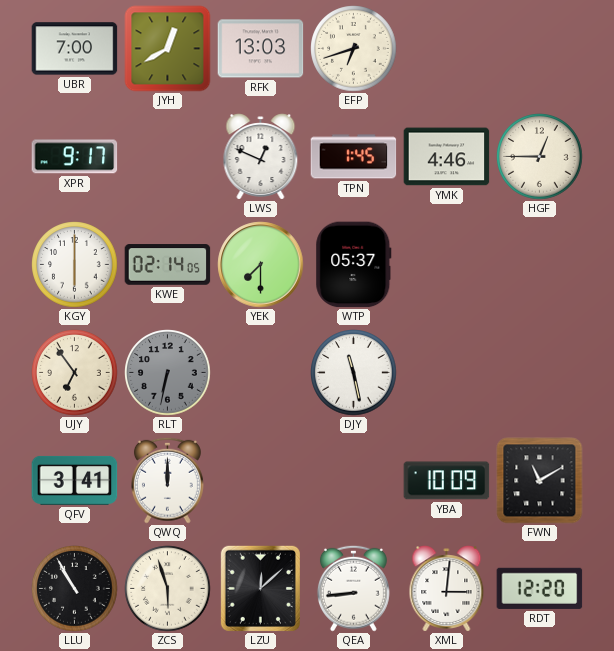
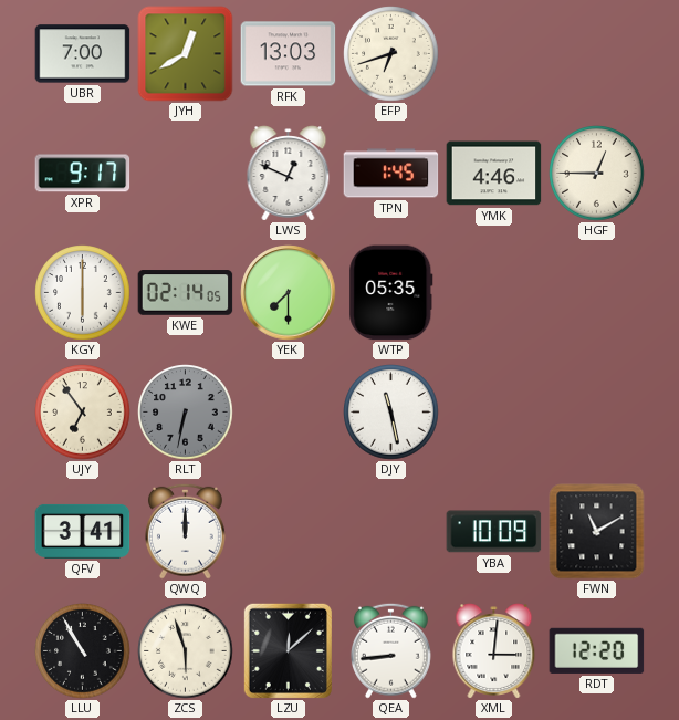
WTP: 05:37 -> 05:35 (391, 293)
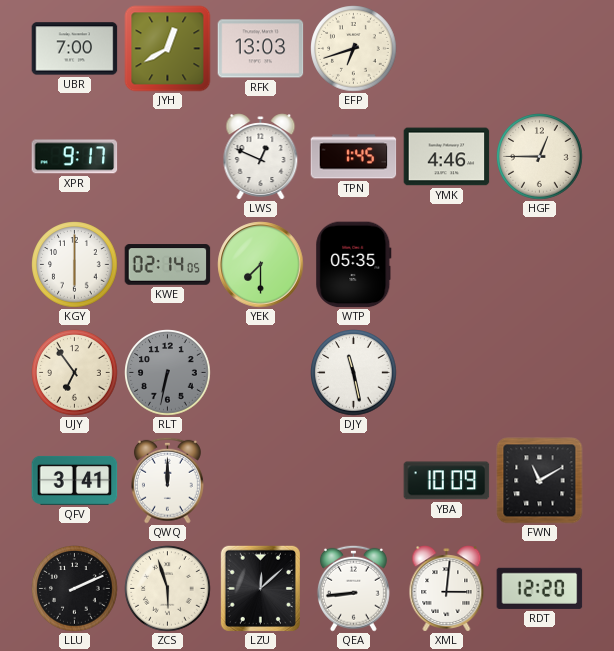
LLU: 10:55 -> 2:11 (75, 589)
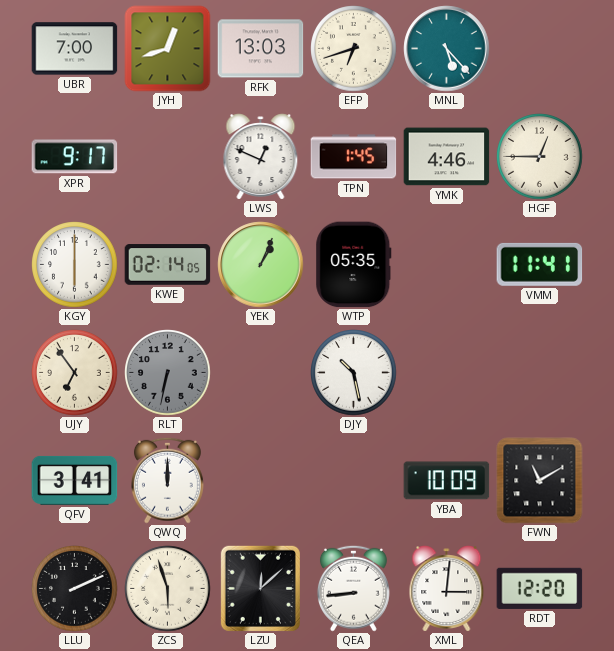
JYH: 12:40 -> 12:42 (168, 49)
MNL: none -> 5:23 (447, 49)
YEK: 7:30 -> 1:04 (261, 265)
VMM: none -> 11:41 (540, 264)
DJY: 11:28 -> 10:28 (354, 373)
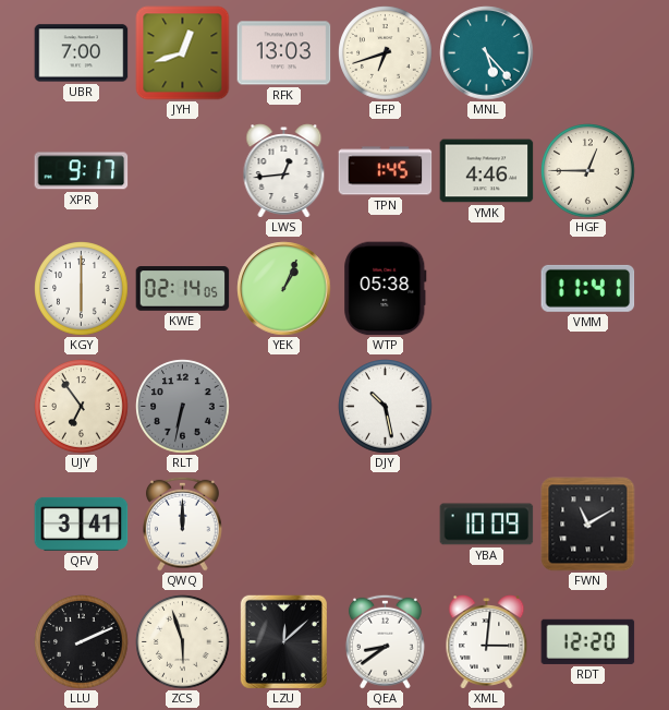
LWS: 12:49 -> 12:44 (284, 171)
WTP: 05:35 -> 05:38 (386, 289)
QEA: 8:44 -> 8:39 (385, 641)
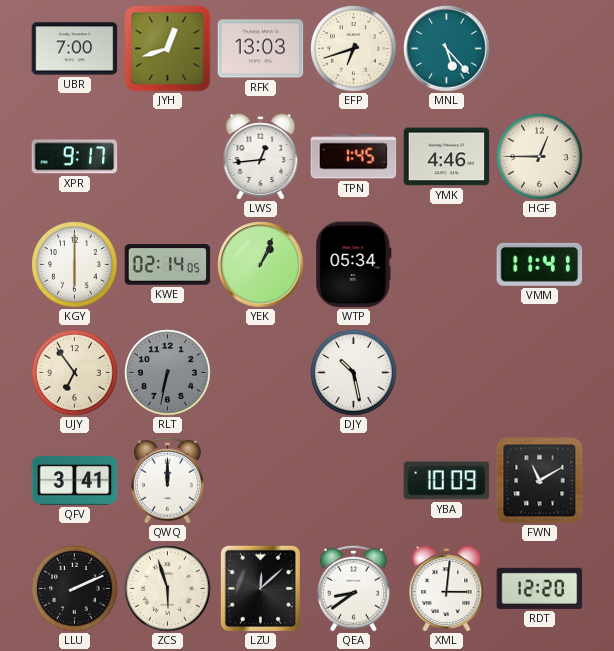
WTP: 05:38 -> 05:34 (354, 265)
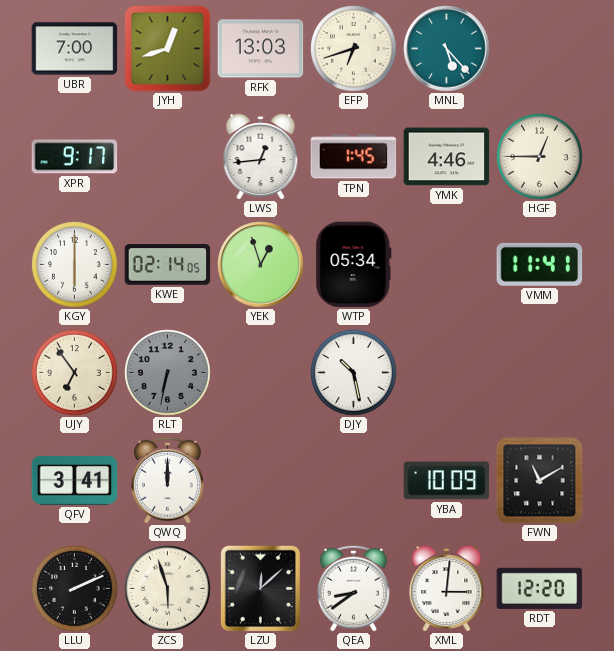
YEK: 1:04 -> 12:57 (261, 265)
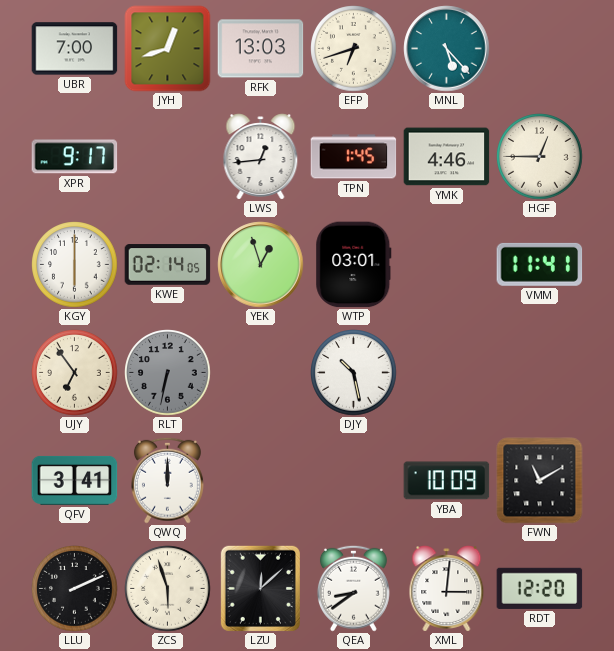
WTP: 05:34 -> 03:01 (354, 265)
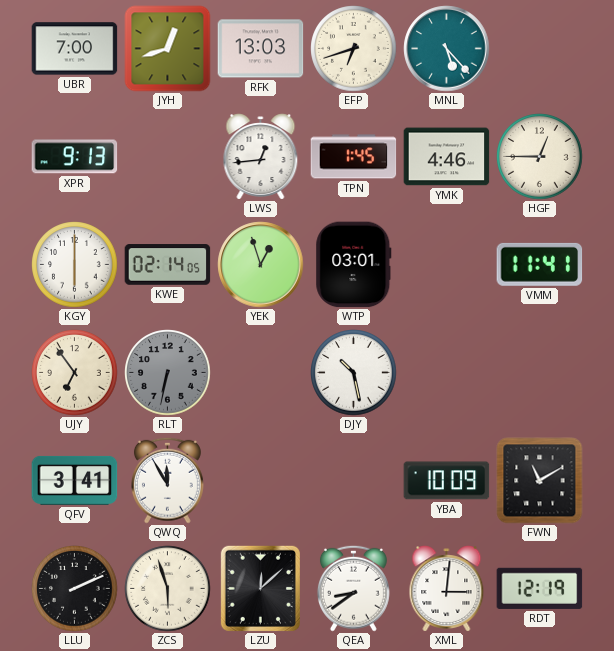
XPR: 9:17 -> 9:13 (75, 157)
QWQ: 12:00 -> 11:55 (167, 480)
RDT: 12:20 -> 12:19 (540, 588)
